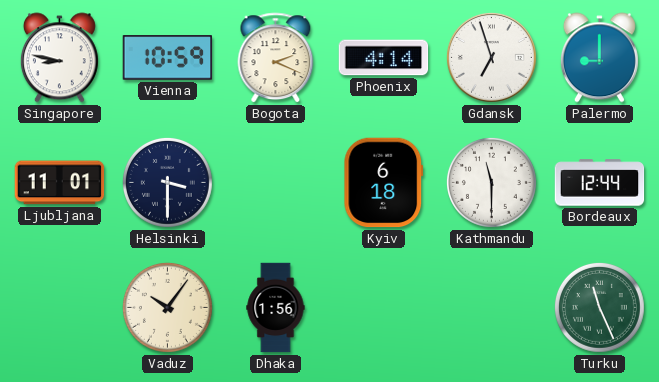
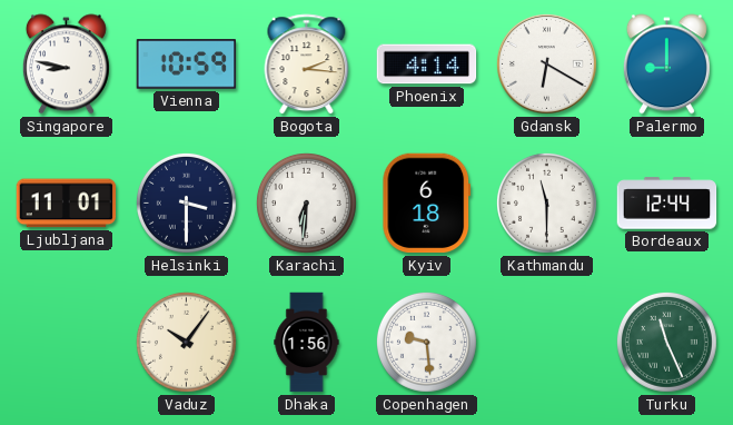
Bogota: 2:19 -> 2:16 (307, 65)
Gdansk: 6:57 -> 6:20 (546, 63)
Karachi: none -> 6:31 (306, 202)
Copenhagen: none -> 9:29 (426, 342)
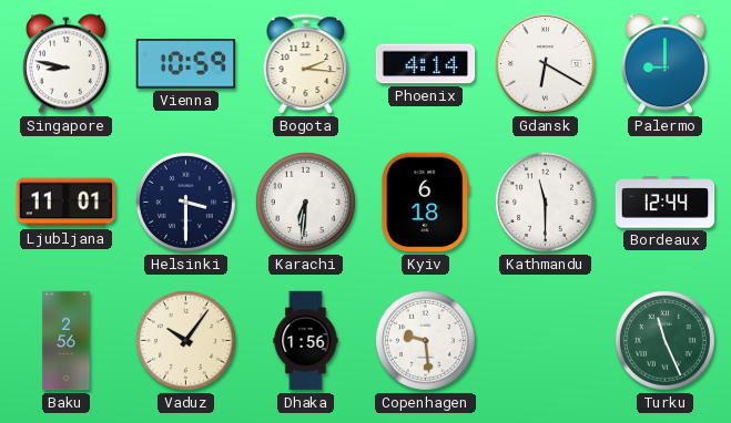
Baku: none -> 2:56 (67, 341)
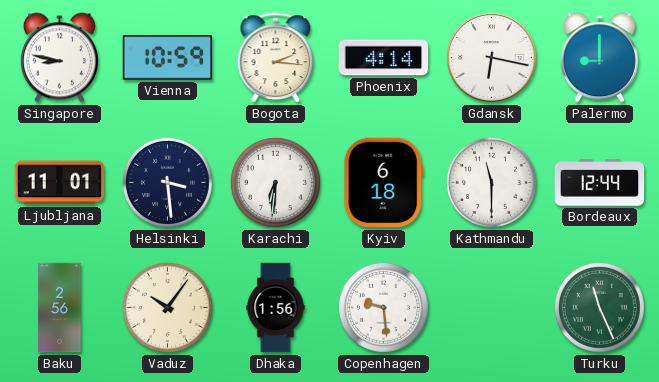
Gdansk: 6:20 -> 6:17 (491, 57)
Helsinki: 3:30 -> 3:29 (167, 182)
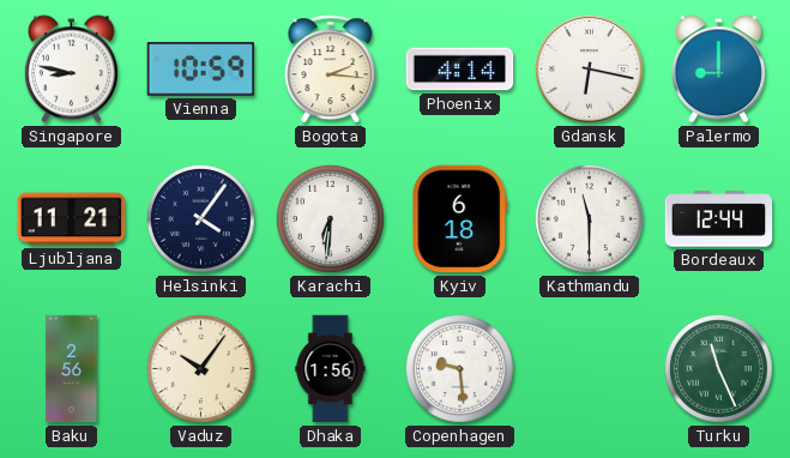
Ljubljana: 11:01 -> 11:21 (72, 219)
Helsinki: 3:29 -> 4:06 (200, 218)
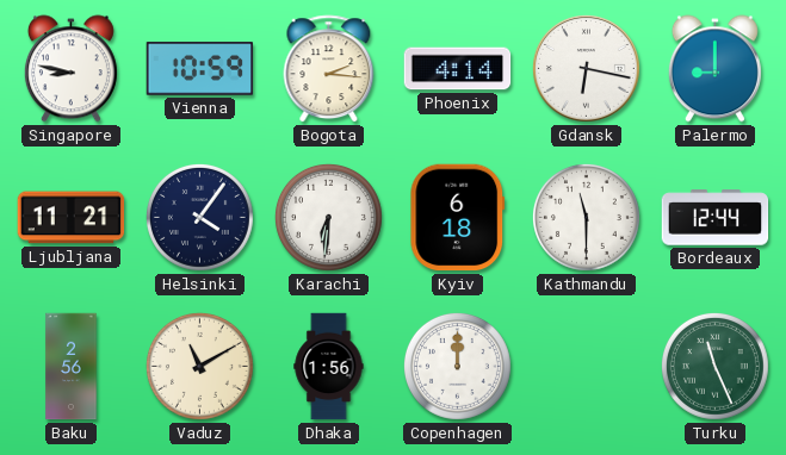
Vaduz: 10:06 -> 11:10 (199, 366)
Copenhagen: 9:29 -> 12:00 (457, 366)
